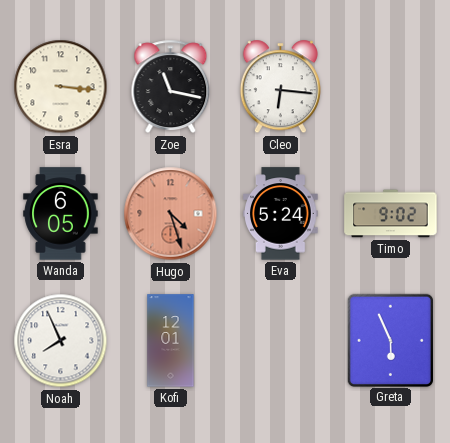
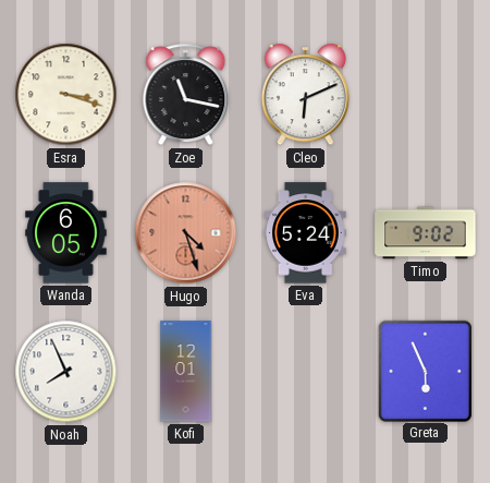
Esra: 3:16 -> 3:18 (66, 95)
Cleo: 6:16 -> 6:11 (305, 95)
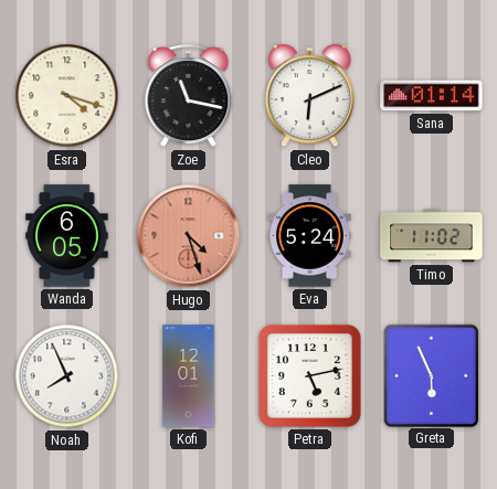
Esra: 3:18 -> 4:18 (67, 96)
Sana: none -> 01:14 (432, 96)
Timo: 9:02 -> 11:02 (432, 236)
Petra: none -> 5:13 (309, 375)
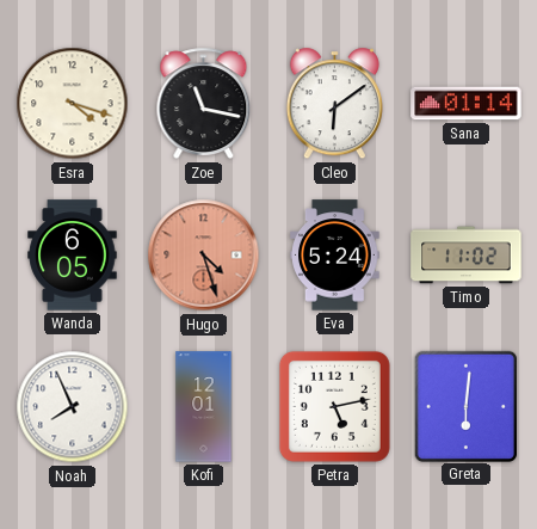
Cleo: 6:11 -> 6:09 (334, 104)
Greta: 5:56 -> 6:01 (465, 406)
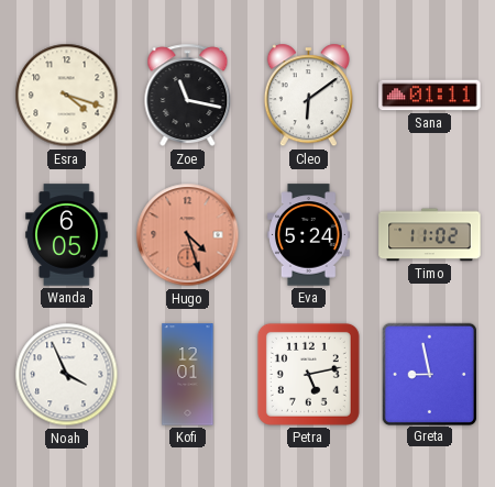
Sana: 01:14 -> 01:11 (430, 96)
Noah: 7:56 -> 3:56 (67, 375)
Greta: 6:01 -> 8:58 (429, 374)
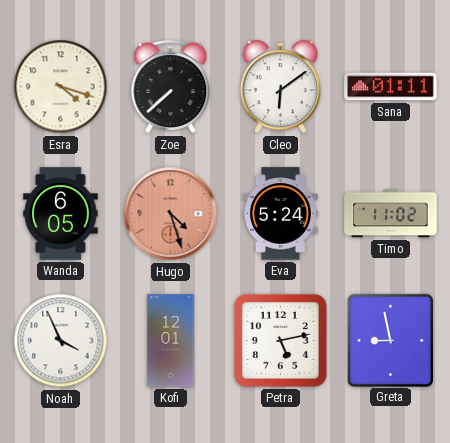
Zoe: 11:17 -> 7:38 (171, 87)
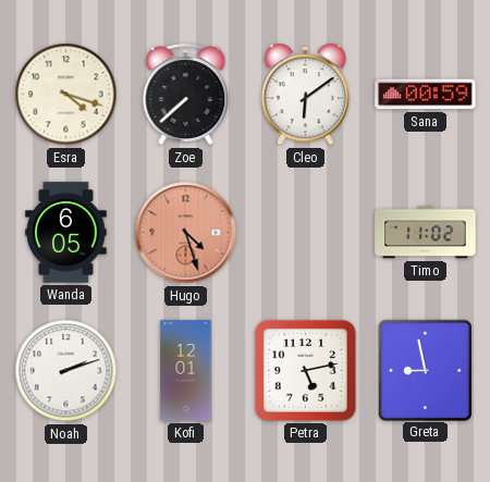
Sana: 01:11 -> 00:59 (426, 95)
Eva: 5:24 -> none (281, 214)
Noah: 3:56 -> 2:12 (66, 371)
